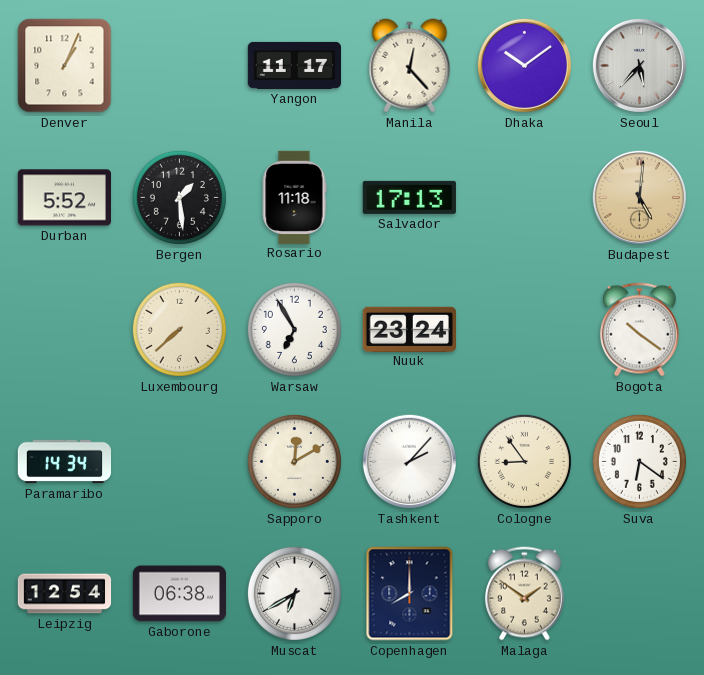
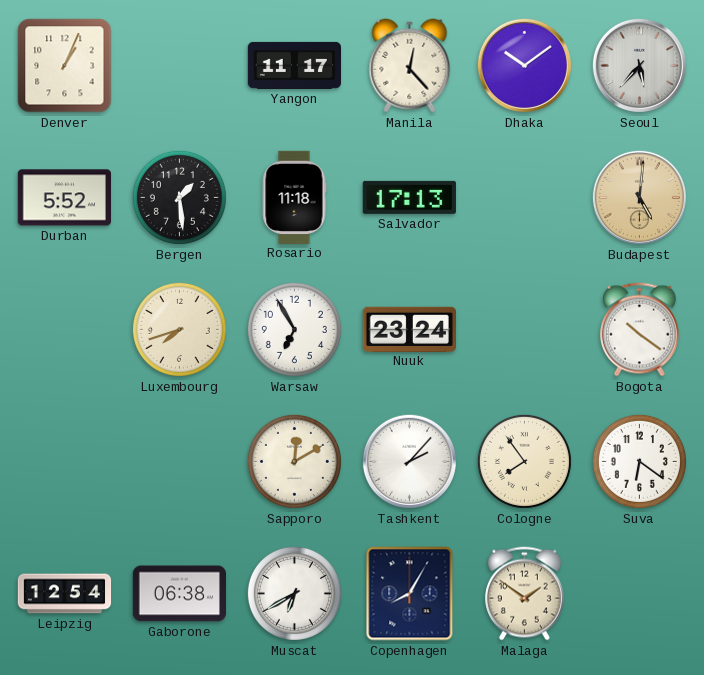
Luxembourg: 7:38 -> 7:42 (179, 329)
Paramaribo: 14:34 -> none (65, 462)
Cologne: 8:54 -> 7:54 (524, 461)
Copenhagen: 8:00 -> 8:05 (410, 594)
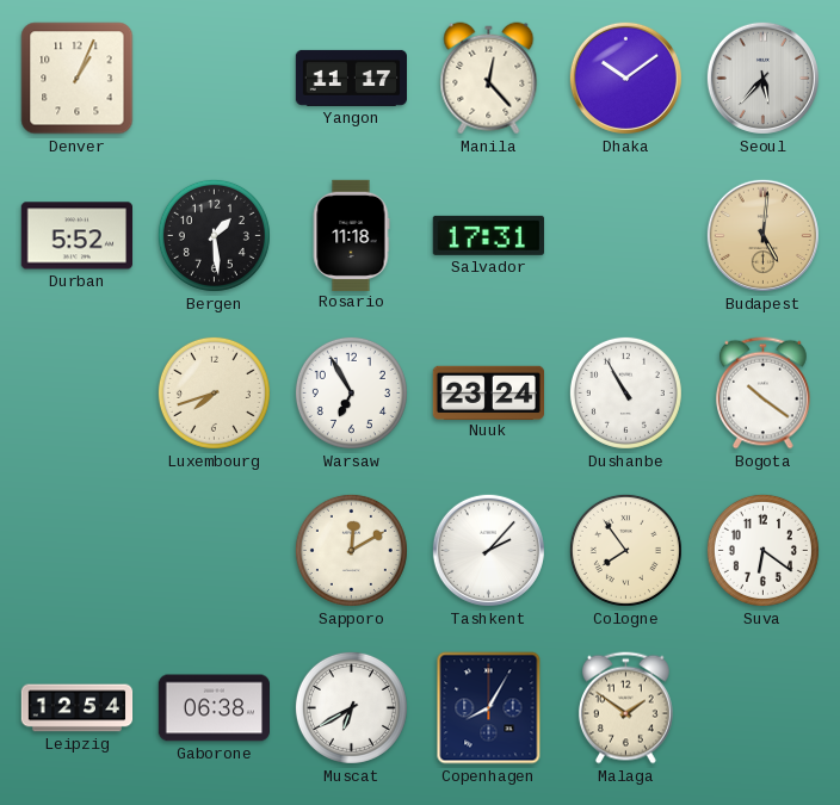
Salvador: 17:13 -> 17:31 (488, 235)
Dushanbe: none -> 10:55 (625, 392)
